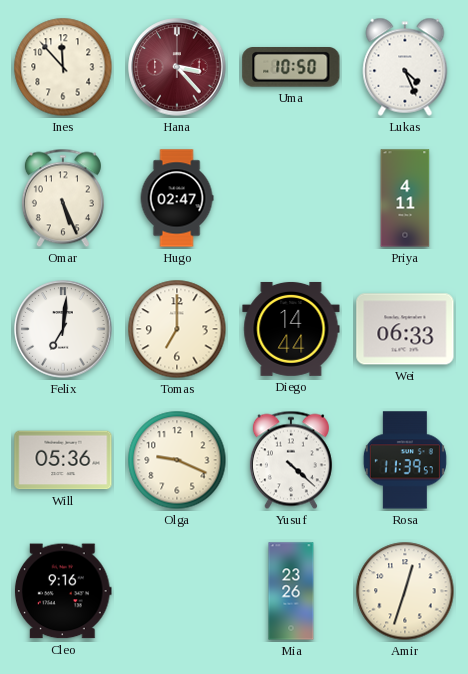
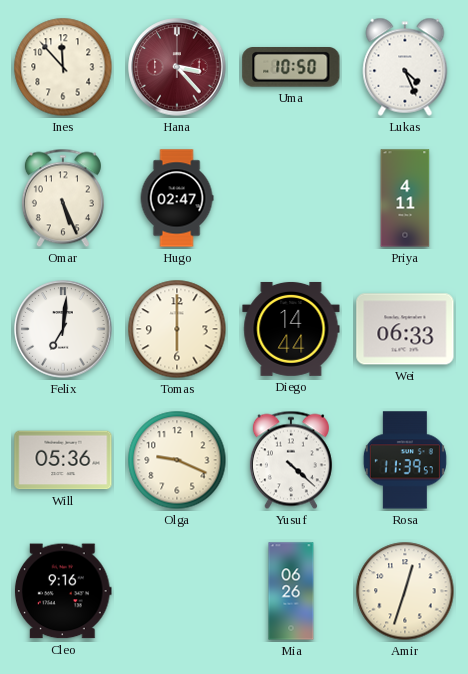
Tomas: 7:00 -> 6:00 (177, 329)
Mia: 23:26 -> 06:26 (291, 591)
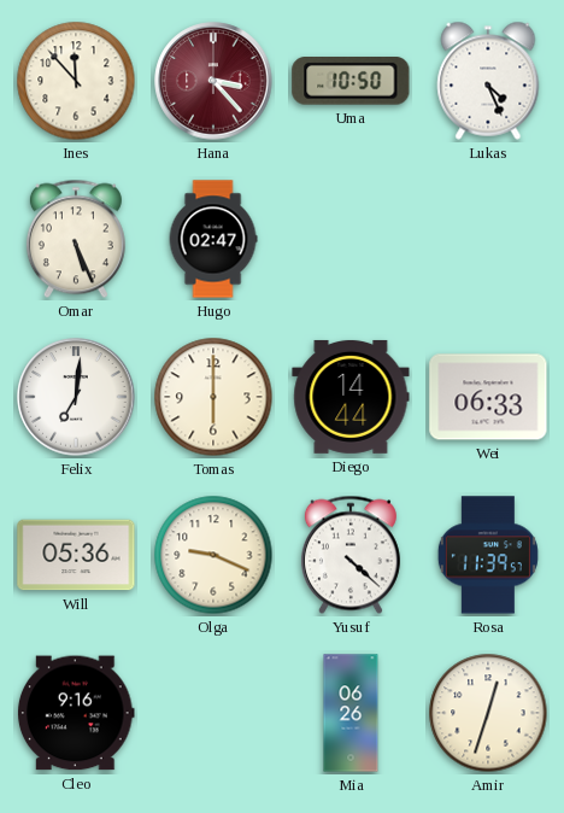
Priya: 4:11 -> none (405, 198)
